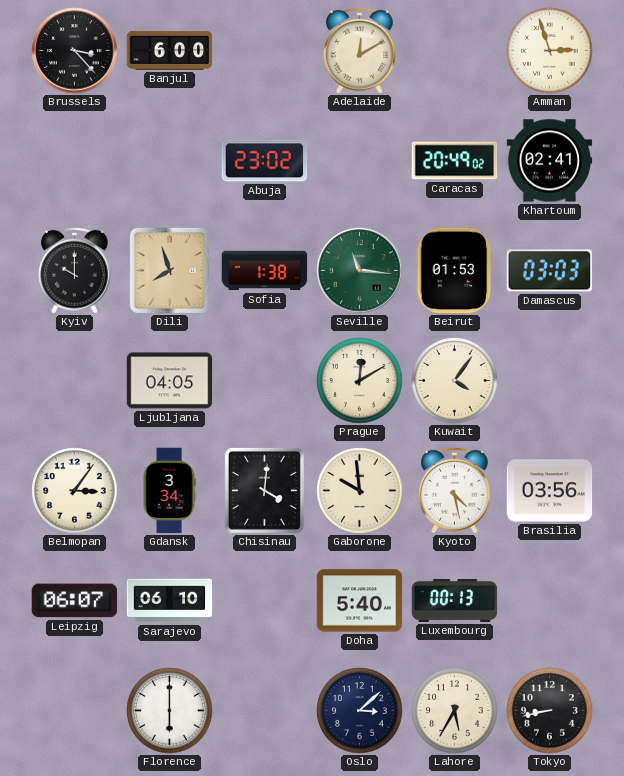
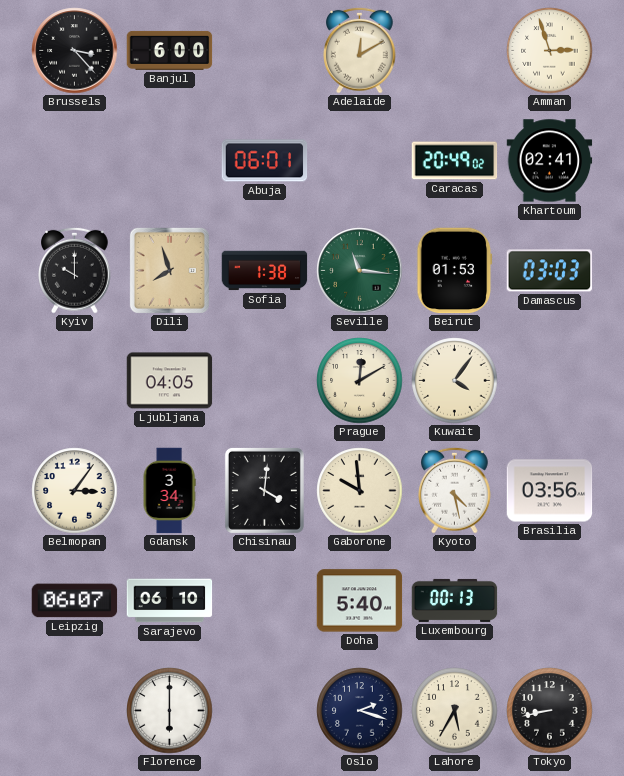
Abuja: 23:02 -> 06:01 (265, 161)
Oslo: 3:08 -> 2:18 (360, 711)
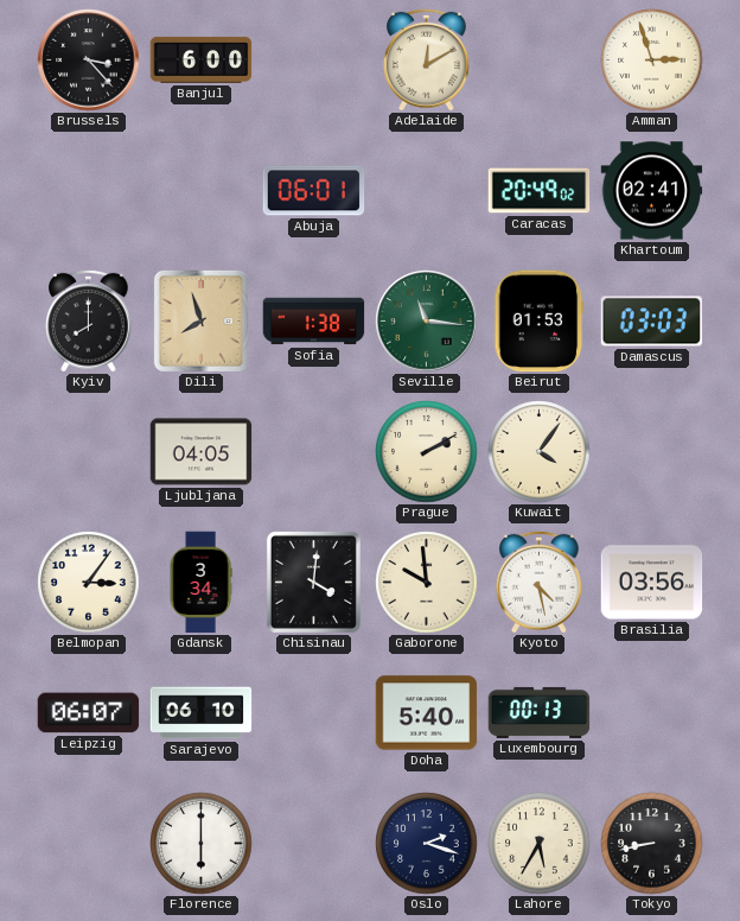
Kyiv: 10:00 -> 8:00 (89, 320)
Prague: 12:10 -> 2:10 (427, 452)
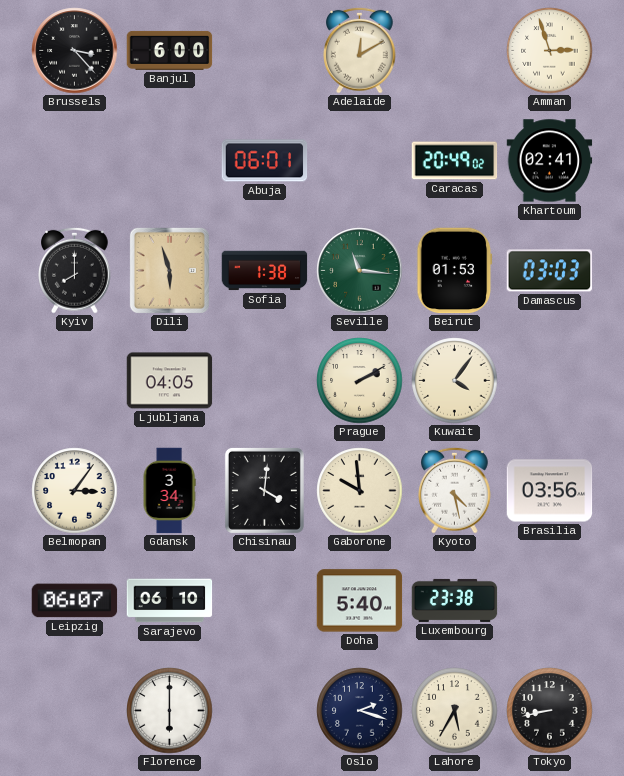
Dili: 7:57 -> 5:57 (169, 270)
Luxembourg: 00:13 -> 23:38 (455, 600)
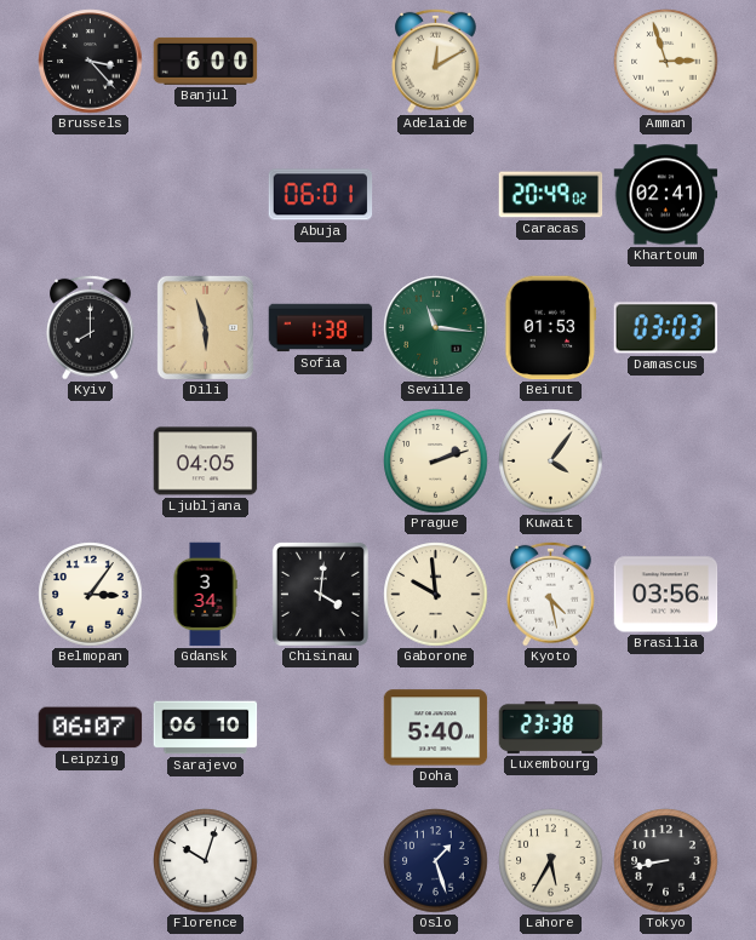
Prague: 2:10 -> 2:12 (436, 462)
Florence: 6:00 -> 10:03 (206, 861)
Oslo: 2:18 -> 1:27 (436, 861)
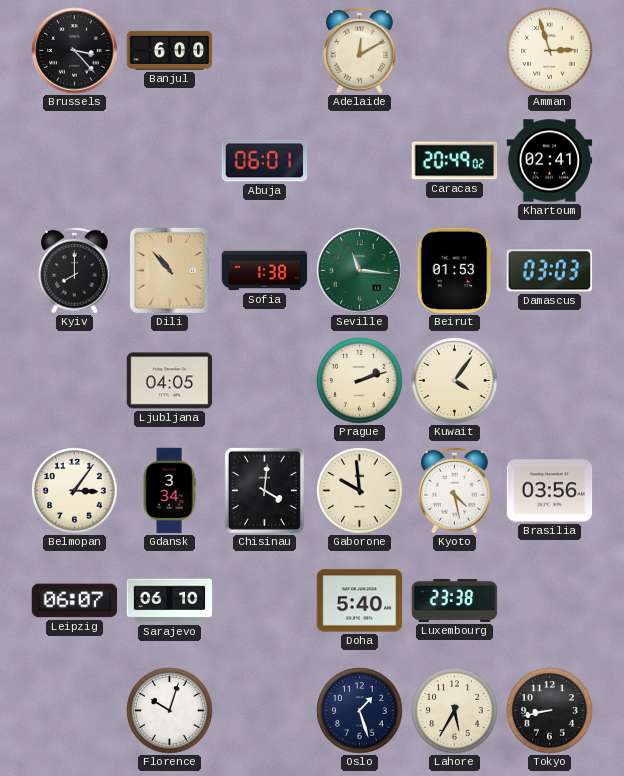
Dili: 5:57 -> 10:53 (169, 270)
